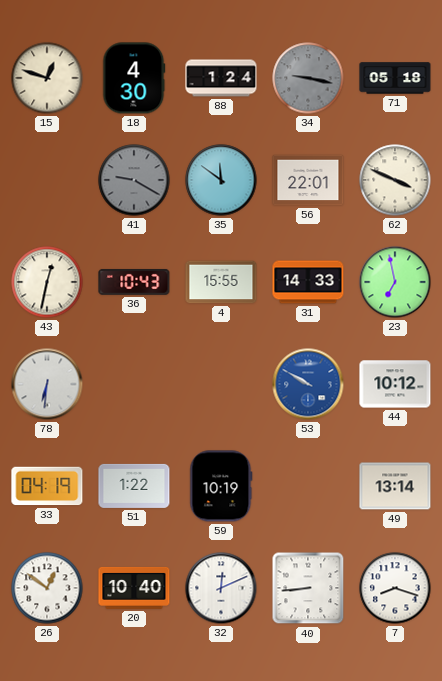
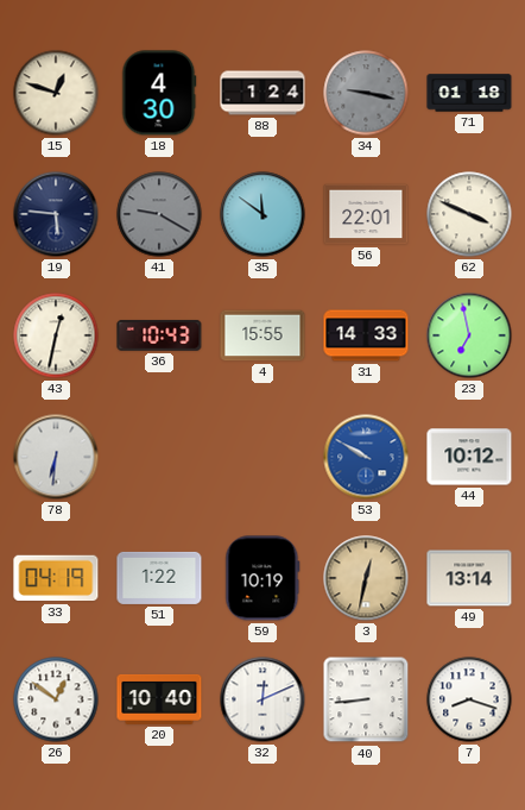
71: 05:18 -> 01:18 (469, 93)
19: none -> 5:46 (56, 214)
3: none -> 12:32 (366, 578)
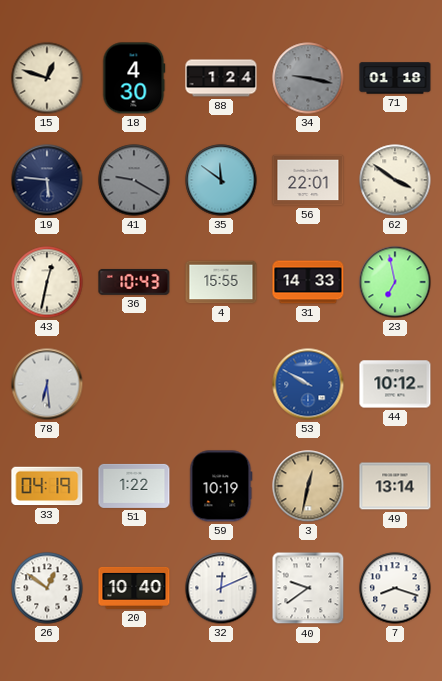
62: 3:49 -> 3:51 (395, 180)
78: 6:31 -> 6:29 (47, 384)
40: 8:44 -> 9:39 (308, 588)
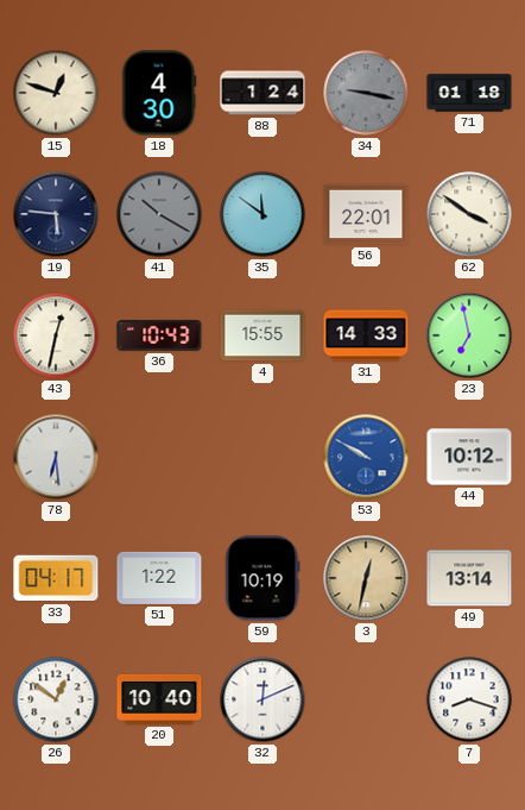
41: 9:20 -> 10:20 (159, 214)
33: 04:19 -> 04:17 (56, 578)
40: 9:39 -> none (308, 588)
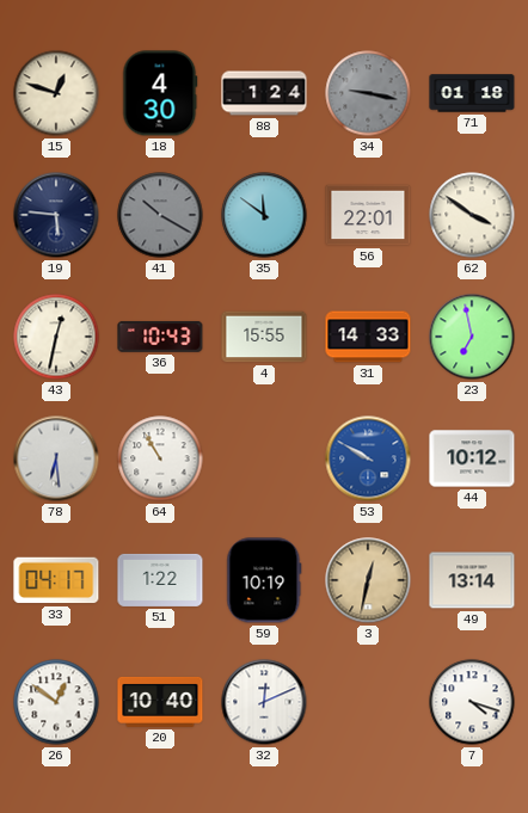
64: none -> 10:55 (160, 458)
7: 8:18 -> 4:18 (472, 702)
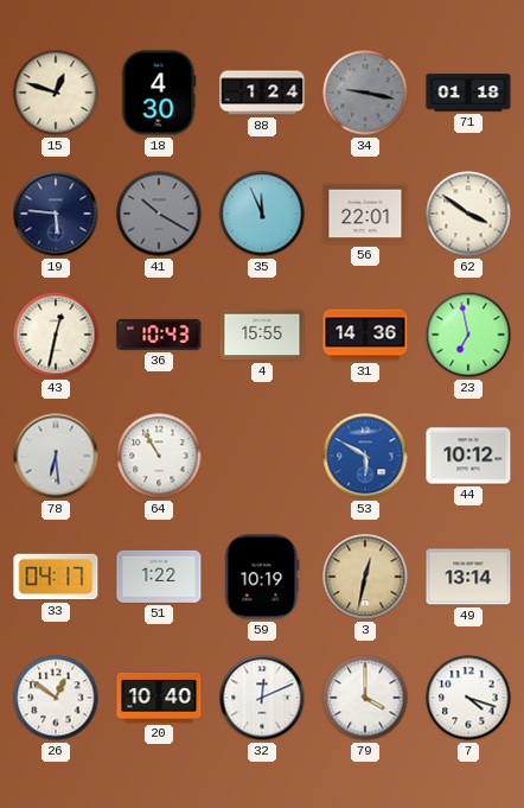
35: 11:51 -> 11:56 (262, 214)
31: 14:33 -> 14:36 (365, 335)
53: 9:50 -> 5:50 (365, 456)
79: none -> 4:00 (365, 698)
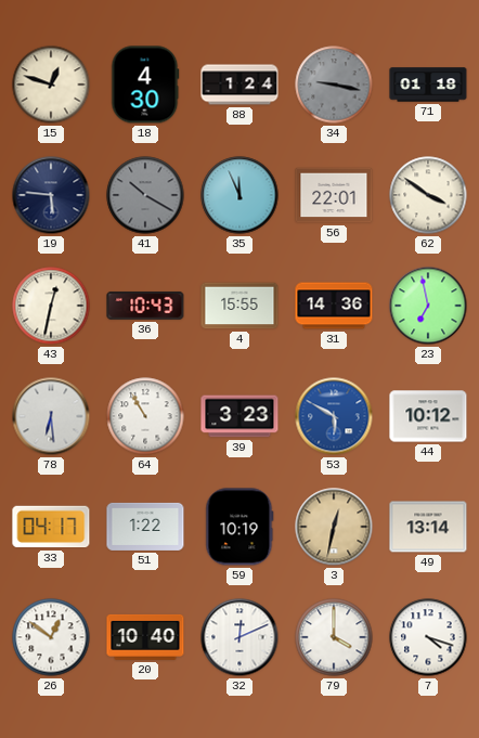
39: none -> 3:23 (239, 416)
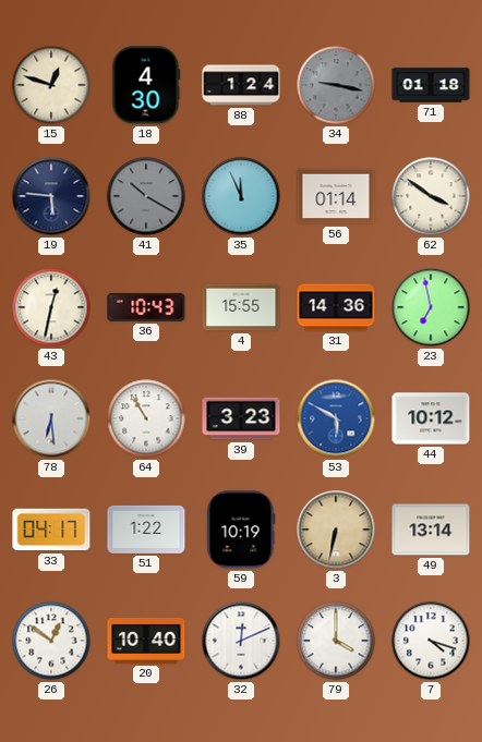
56: 22:01 -> 01:14 (336, 196)
3: 12:32 -> 6:32 (336, 530)
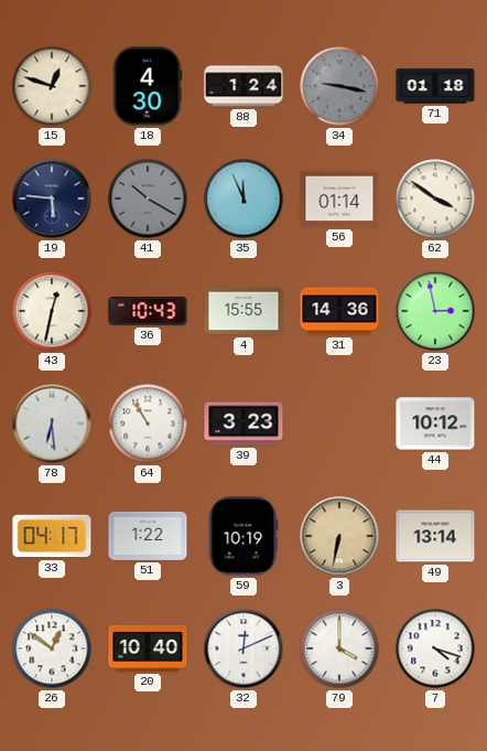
23: 6:58 -> 2:58 (435, 311)
53: 5:50 -> none (336, 418)
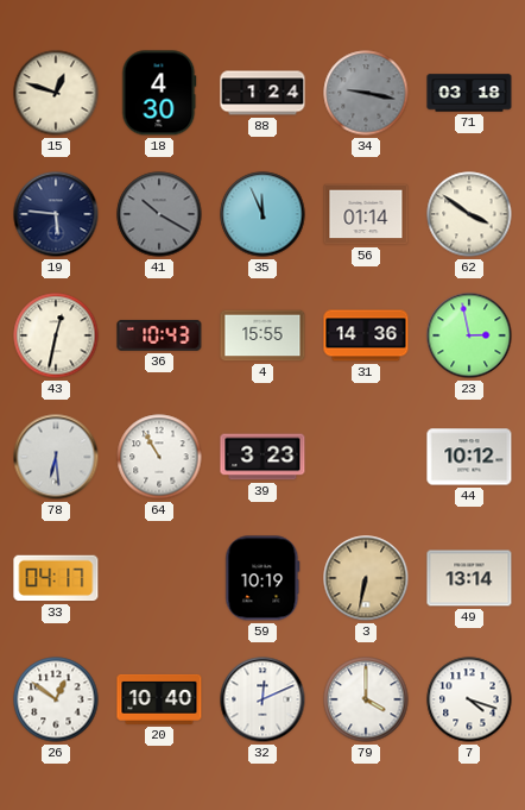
71: 01:18 -> 03:18 (469, 93)
51: 1:22 -> none (148, 536)
